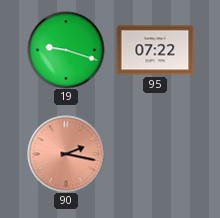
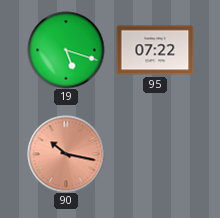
19: 9:18 -> 5:18 (66, 50)
90: 2:17 -> 10:17 (66, 154)
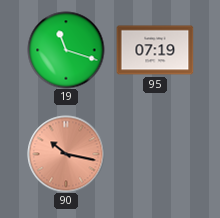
19: 5:18 -> 11:18 (66, 50)
95: 07:22 -> 07:19 (155, 50)
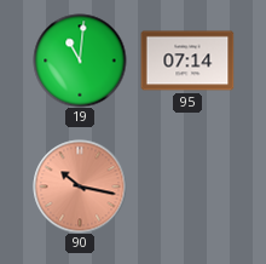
19: 11:18 -> 11:01 (80, 61)
95: 07:19 -> 07:14 (187, 61)
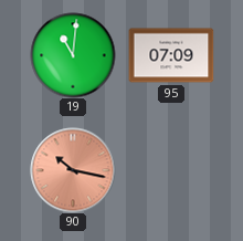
95: 07:14 -> 07:09 (171, 55)
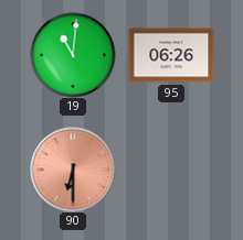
95: 07:09 -> 06:26 (171, 55)
90: 10:17 -> 6:30 (73, 170)
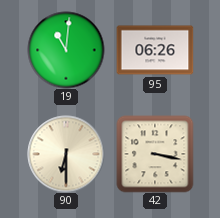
90 dial: salmon -> cream (66, 154)
42: none -> 3:17 (155, 154)
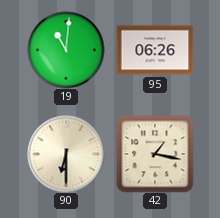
42: 3:17 -> 1:17 (155, 154)
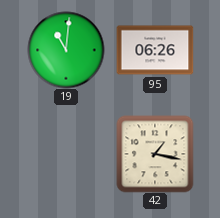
90: 6:30 -> none (66, 154)
